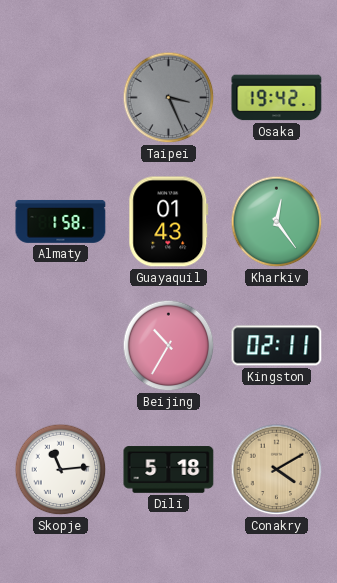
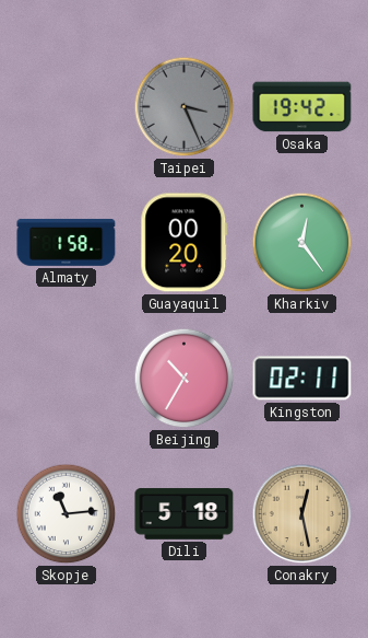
Guayaquil: 01:43 -> 00:20 (185, 243)
Conakry: 4:10 -> 12:28 (302, 514)
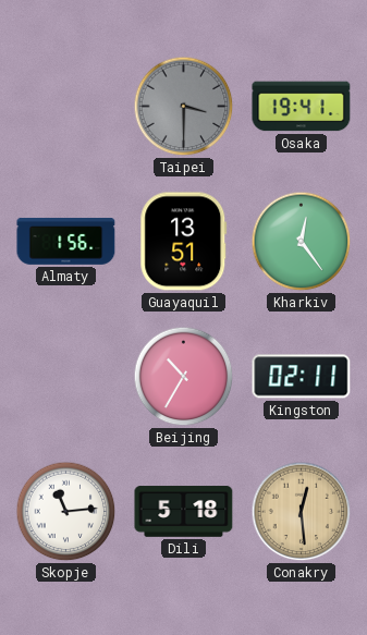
Taipei: 3:26 -> 3:30 (184, 107)
Osaka: 19:42 -> 19:41 (302, 107)
Almaty: 1:58 -> 1:56 (66, 241)
Guayaquil: 00:20 -> 13:51 (184, 242)
Conakry: 12:28 -> 12:29 (302, 512)
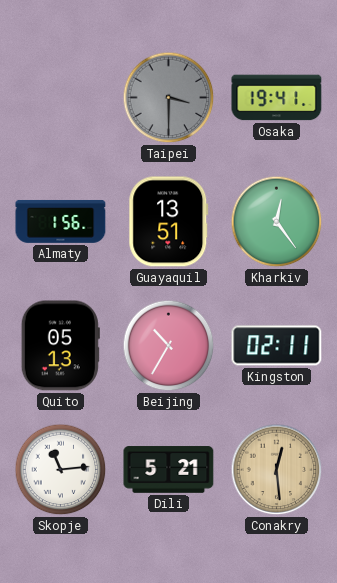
Quito: none -> 05:13 (60, 346)
Dili: 5:18 -> 5:21 (169, 470)
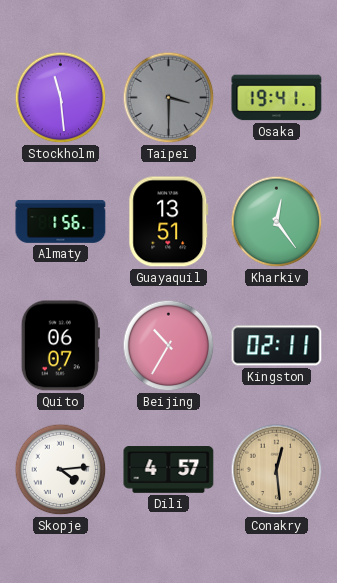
Stockholm: none -> 11:29 (61, 98)
Quito: 05:13 -> 06:07 (60, 346)
Skopje: 11:14 -> 4:14 (61, 470)
Dili: 5:21 -> 4:57 (169, 470)
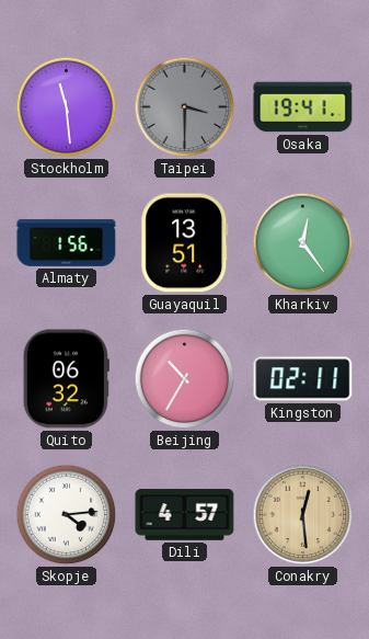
Quito: 06:07 -> 06:32 (66, 379)
